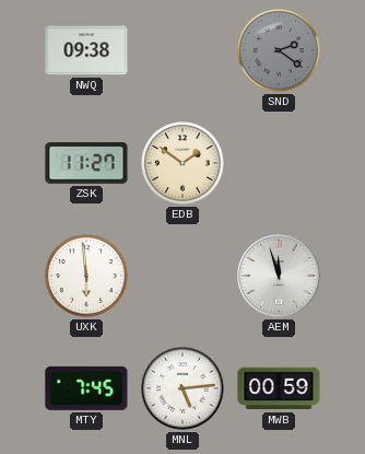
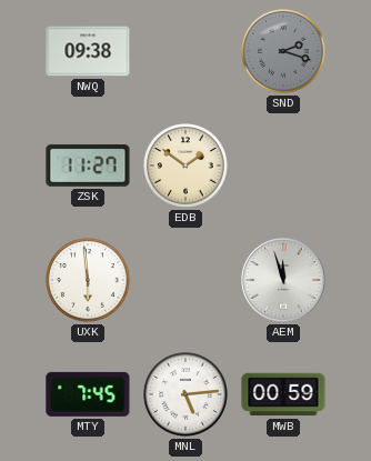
SND: 2:21 -> 2:18 (284, 52)
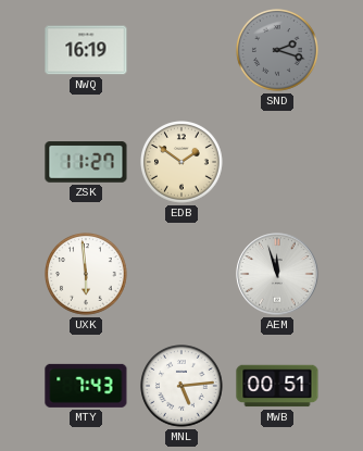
NWQ: 09:38 -> 16:19 (86, 50)
MTY: 7:45 -> 7:43 (86, 386)
MWB: 00:59 -> 00:51 (277, 386)
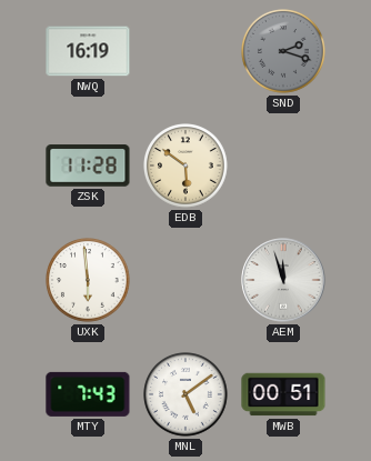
ZSK: 11:27 -> 11:28 (88, 166)
EDB: 1:51 -> 5:51 (187, 167)
MNL: 5:14 -> 5:09 (187, 395)
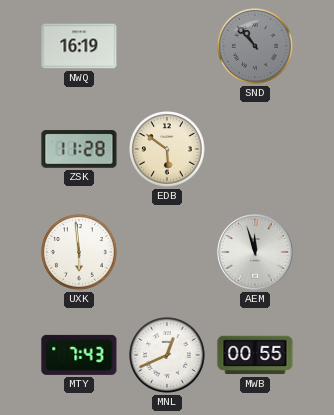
SND: 2:18 -> 10:53 (256, 47)
MNL: 5:09 -> 12:41 (168, 356)
MWB: 00:51 -> 00:55 (255, 355)
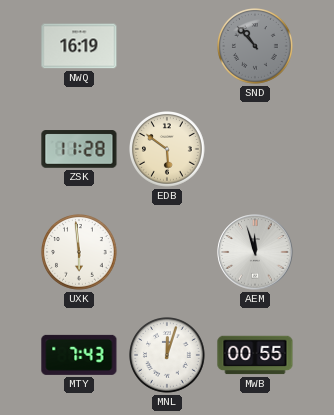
MNL: 12:41 -> 12:03 (168, 356)
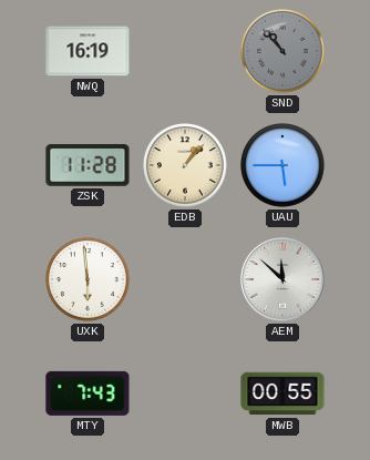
EDB: 5:51 -> 1:07 (186, 166)
UAU: none -> 5:45 (284, 166)
AEM: 11:57 -> 11:52 (282, 279)
MNL: 12:03 -> none (168, 356)
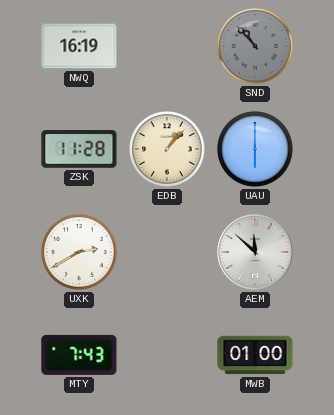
UAU: 5:45 -> 6:00 (256, 150)
UXK: 5:59 -> 2:40 (80, 253)
MWB: 00:55 -> 01:00 (255, 355)
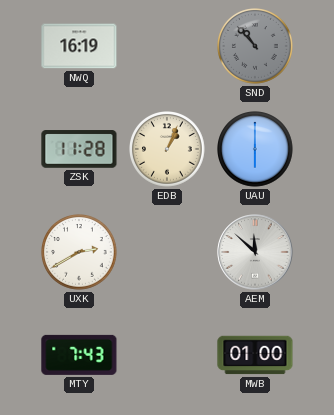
EDB: 1:07 -> 1:04 (168, 150)
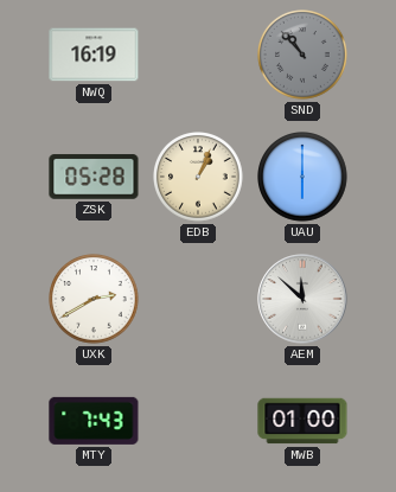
ZSK: 11:28 -> 05:28 (94, 177)
